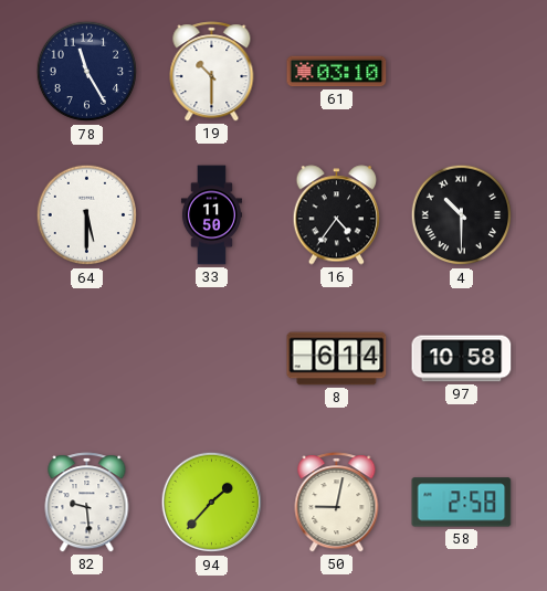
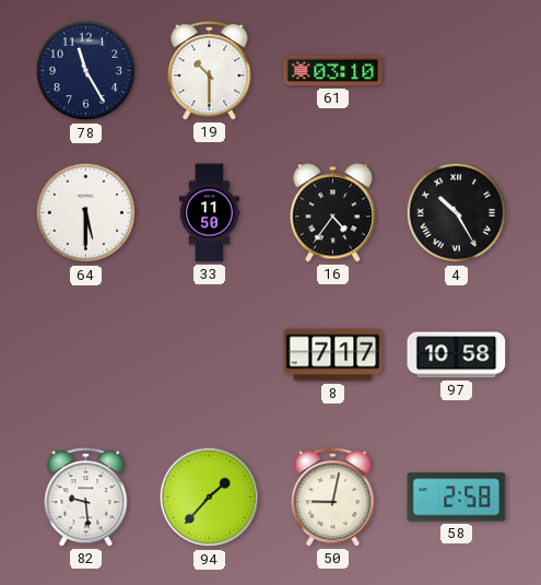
4: 10:30 -> 10:25 (457, 213)
8: 6:14 -> 7:17 (333, 355)
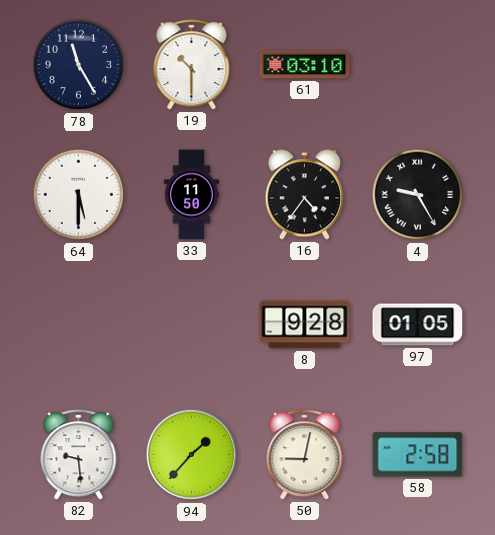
4: 10:25 -> 9:25 (418, 195)
8: 7:17 -> 9:28 (305, 325)
97: 10:58 -> 01:05 (418, 325)
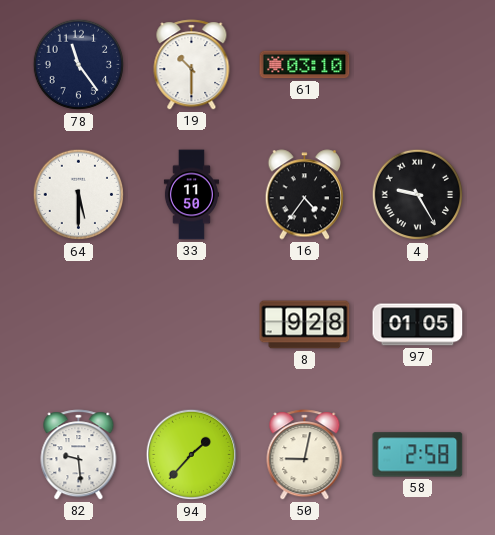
78: 11:25 -> 11:24 (79, 65)
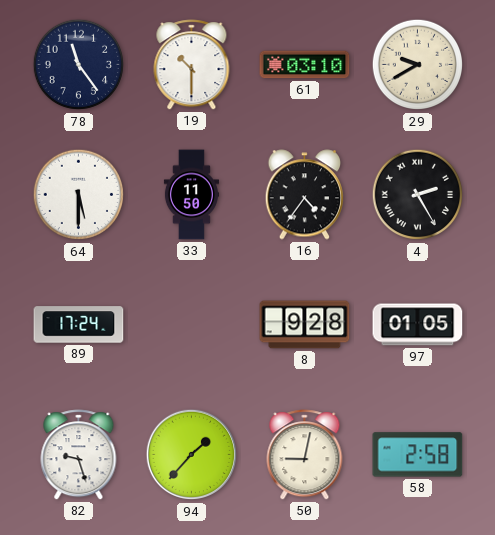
29: none -> 9:40 (418, 65)
4: 9:25 -> 2:25 (418, 195)
89: none -> 17:24 (79, 325)
82: 9:29 -> 9:27 (79, 455)
